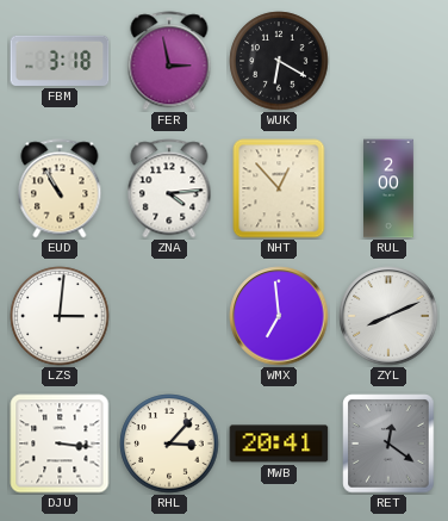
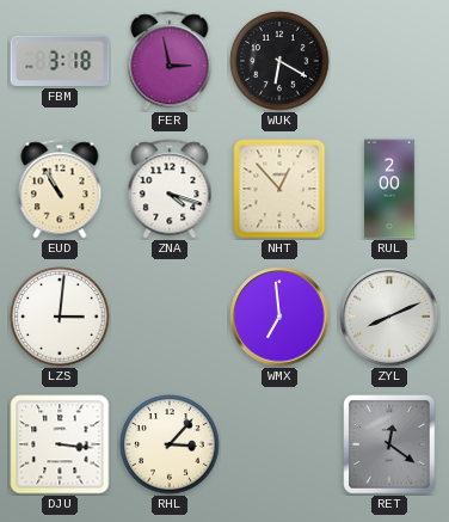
ZNA: 4:14 -> 4:18 (170, 189)
MWB: 20:41 -> none (279, 444)
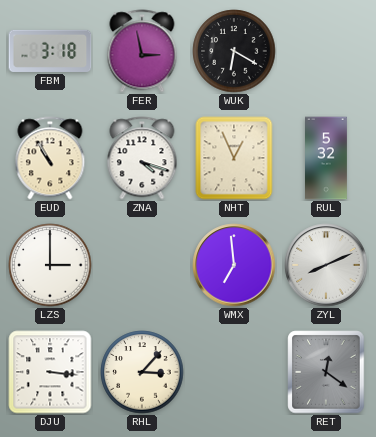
NHT: 12:53 -> 12:56 (234, 158)
RUL: 2:00 -> 5:32 (327, 158)
LZS: 3:01 -> 3:00 (50, 265)
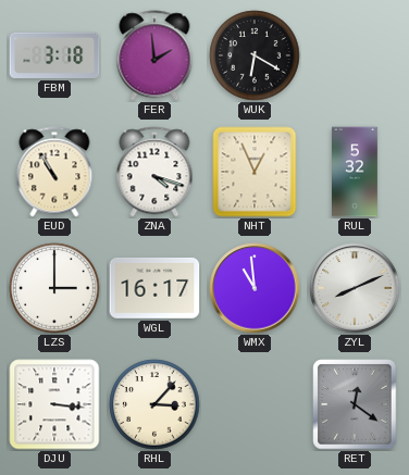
FER: 2:58 -> 1:59 (154, 55)
WGL: none -> 16:17 (154, 288)
WMX: 6:59 -> 10:59 (255, 288)
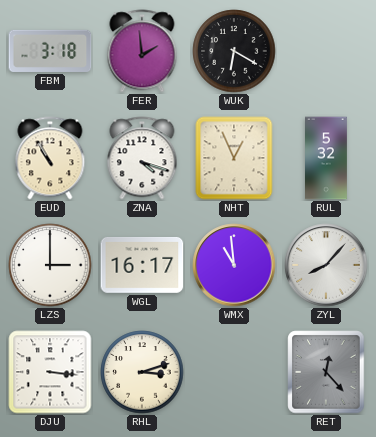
ZYL: 8:11 -> 8:07 (326, 265)
RHL: 3:07 -> 3:12 (142, 372)
RET: 12:21 -> 12:23 (326, 372)
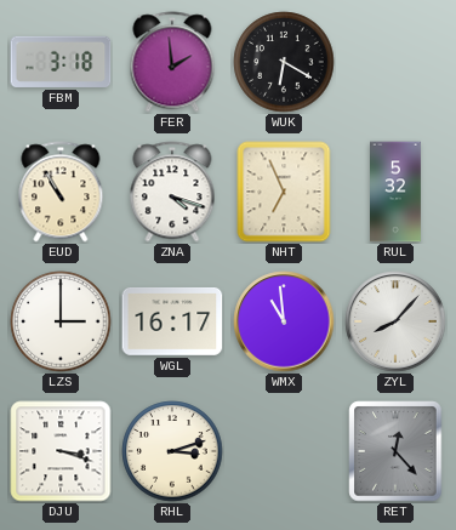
NHT: 12:56 -> 6:56 (284, 192)
DJU: 3:16 -> 3:18 (61, 451)
